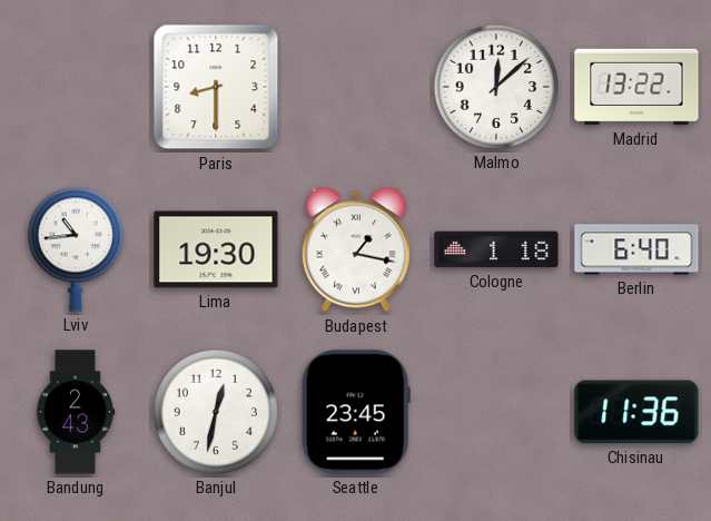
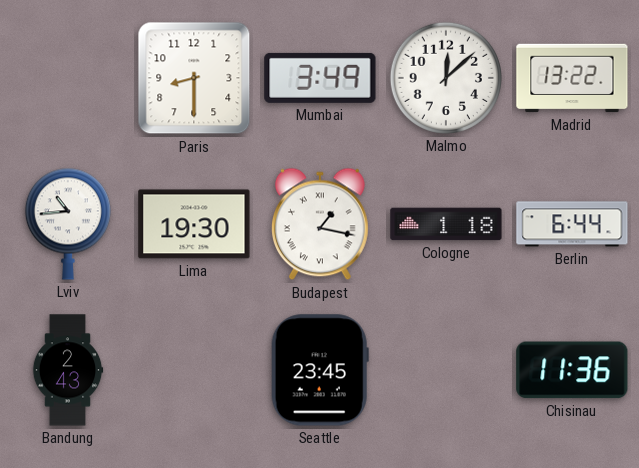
Mumbai: none -> 3:49 (320, 78)
Berlin: 6:40 -> 6:44 (572, 224)
Banjul: 12:32 -> none (216, 412)
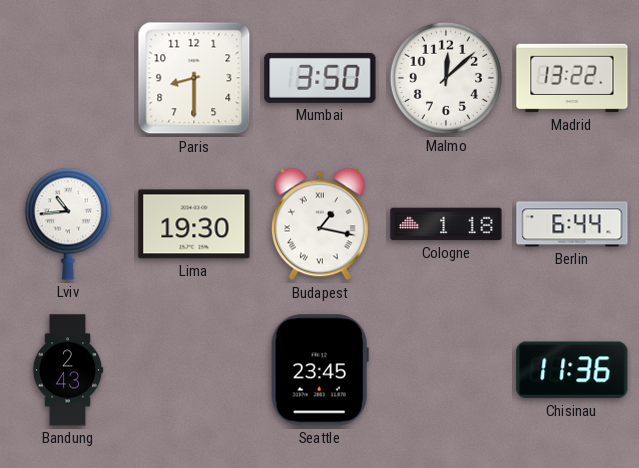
Mumbai: 3:49 -> 3:50 (320, 78)
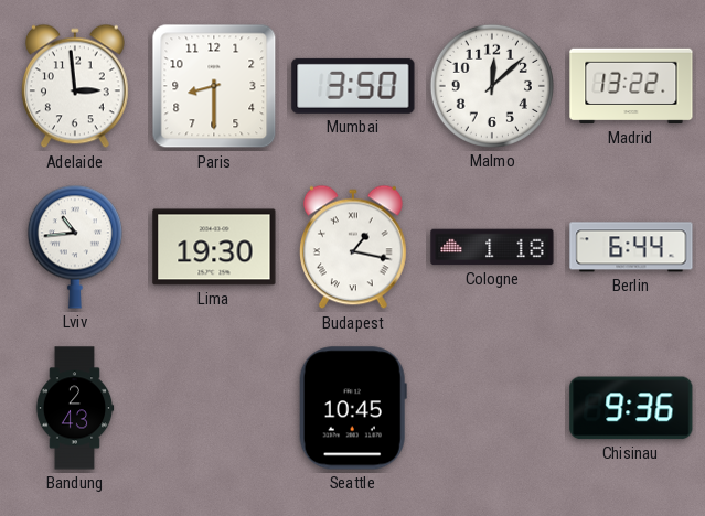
Adelaide: none -> 2:59 (75, 86)
Seattle: 23:45 -> 10:45 (353, 408)
Chisinau: 11:36 -> 9:36 (631, 408)
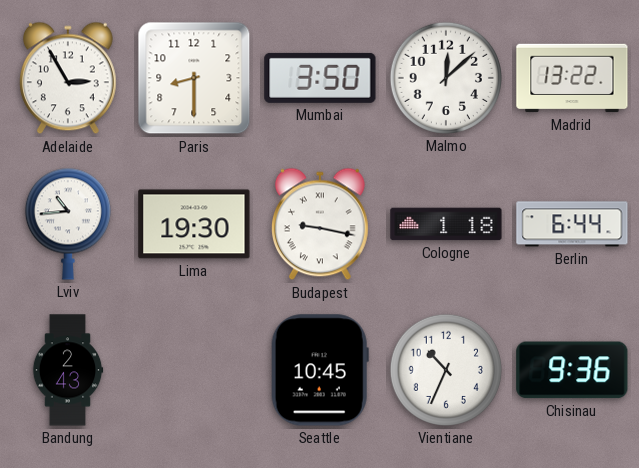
Adelaide: 2:59 -> 2:55 (68, 78)
Budapest: 1:17 -> 9:17 (320, 224)
Vientiane: none -> 10:34 (446, 370)
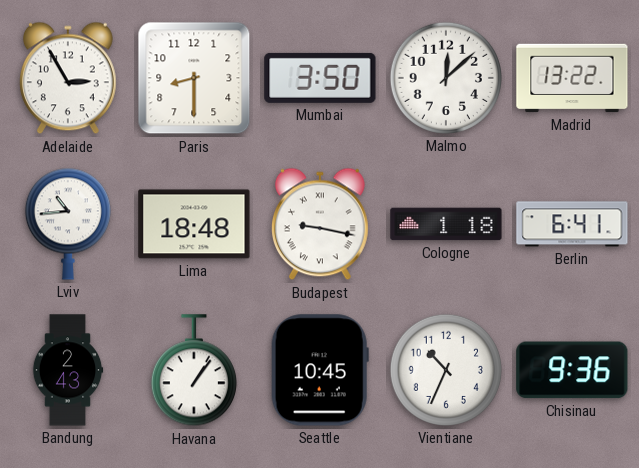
Lima: 19:30 -> 18:48 (194, 224)
Berlin: 6:44 -> 6:41 (572, 224)
Havana: none -> 1:06 (194, 371)
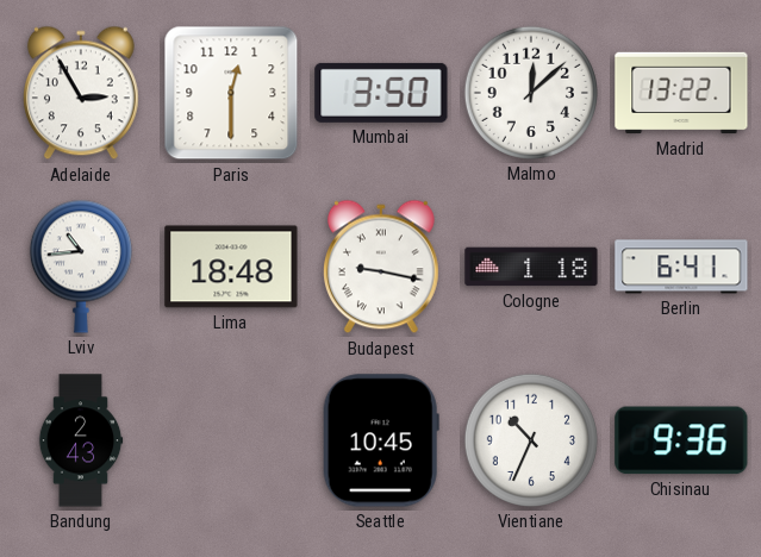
Paris: 8:30 -> 12:30 (231, 93)
Havana: 1:06 -> none (194, 371)
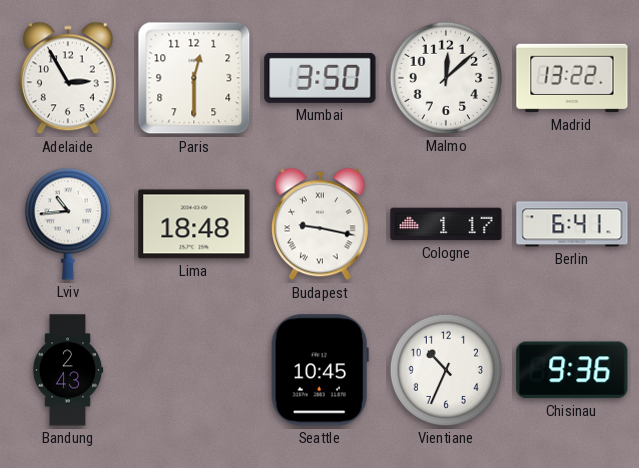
Cologne: 1:18 -> 1:17 (446, 224)
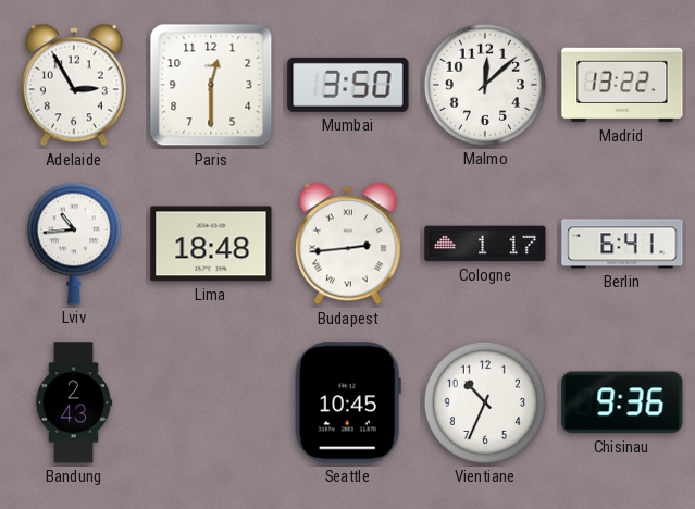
Budapest: 9:17 -> 2:44 (348, 244)
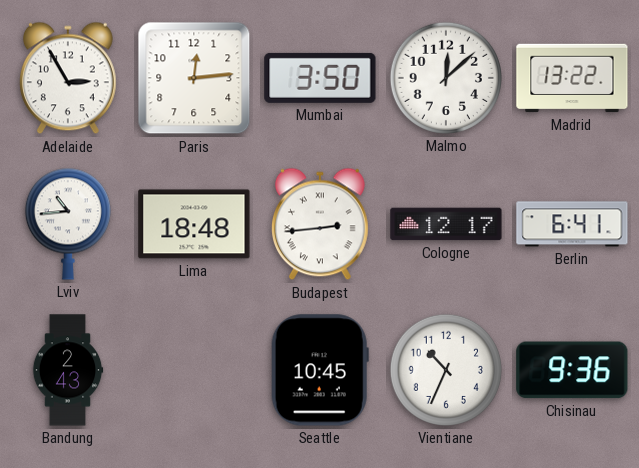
Paris: 12:30 -> 12:14 (194, 78)
Cologne: 1:17 -> 12:17 (446, 224)
